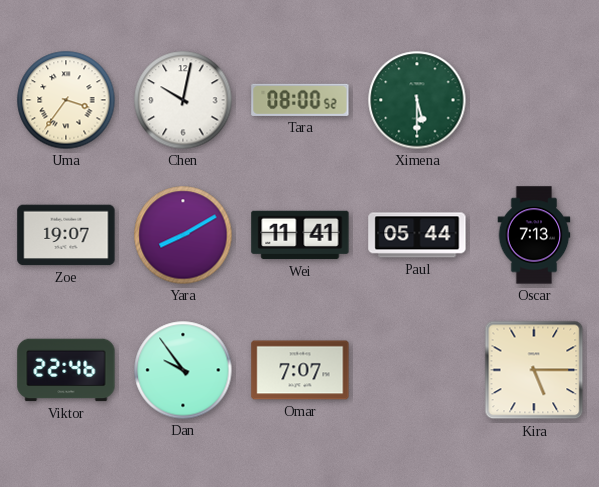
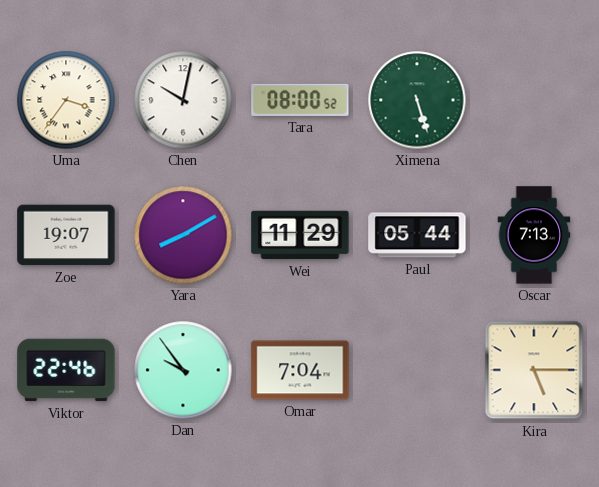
Ximena: 5:30 -> 5:27 (417, 100)
Wei: 11:41 -> 11:29 (300, 235)
Omar: 7:07 -> 7:04 (300, 370)
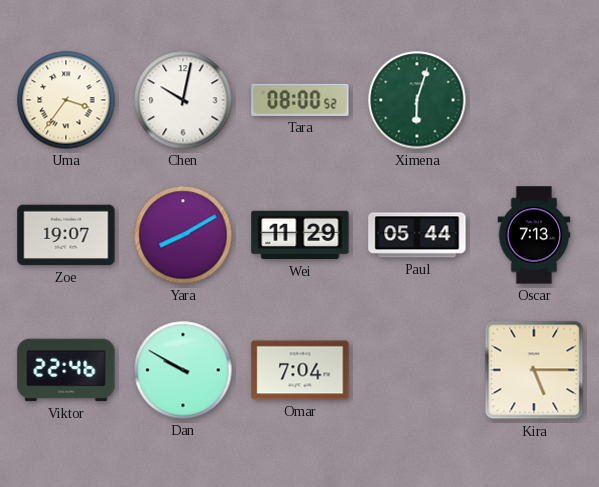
Ximena: 5:27 -> 6:03 (417, 100)
Dan: 9:54 -> 9:50 (183, 370)
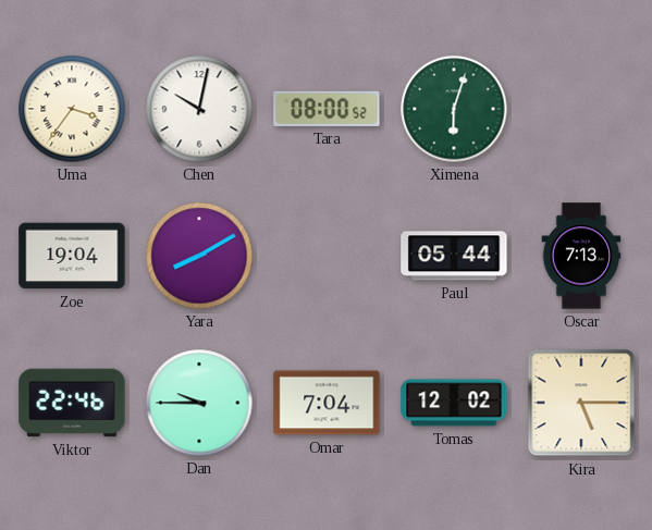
Zoe: 19:07 -> 19:04 (72, 256)
Wei: 11:29 -> none (300, 235)
Dan: 9:50 -> 9:45 (199, 403)
Tomas: none -> 12:02 (454, 403)
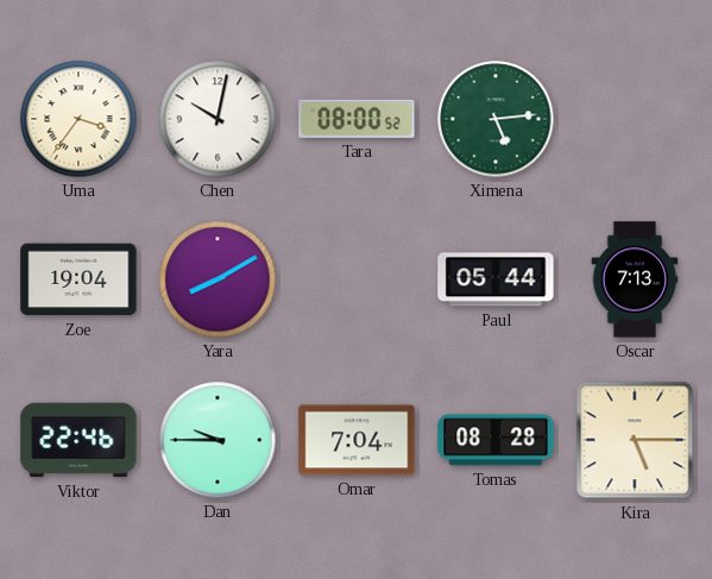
Ximena: 6:03 -> 5:14 (496, 119)
Tomas: 12:02 -> 08:28 (496, 440)
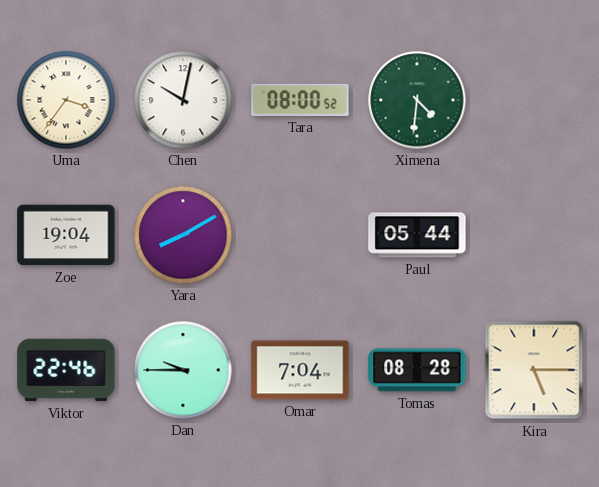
Ximena: 5:14 -> 4:31 (417, 100)
Oscar: 7:13 -> none (635, 279)
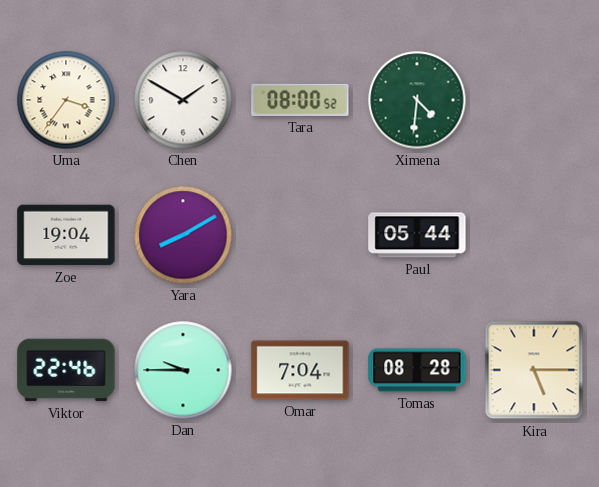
Chen: 10:02 -> 1:50 (183, 100)
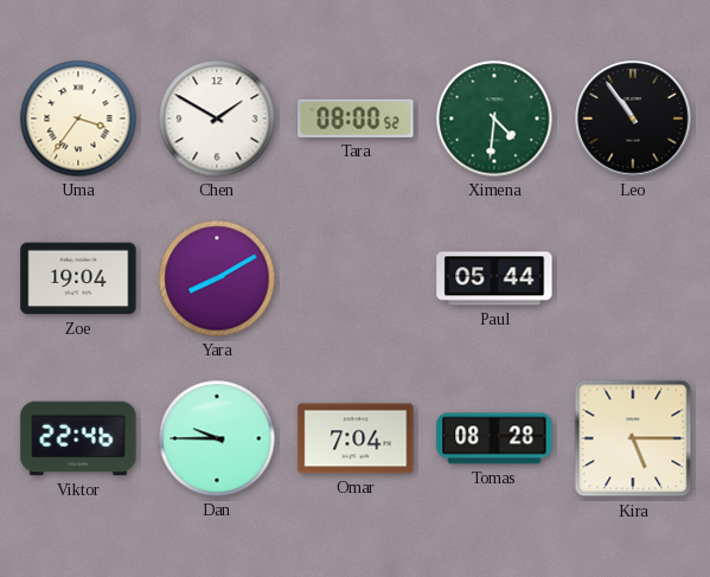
Leo: none -> 10:54 (633, 118)
